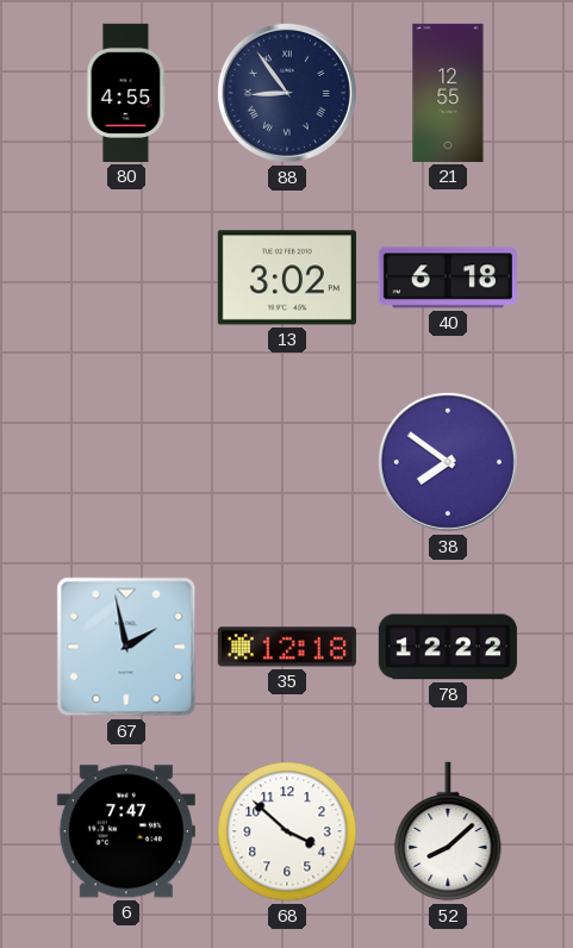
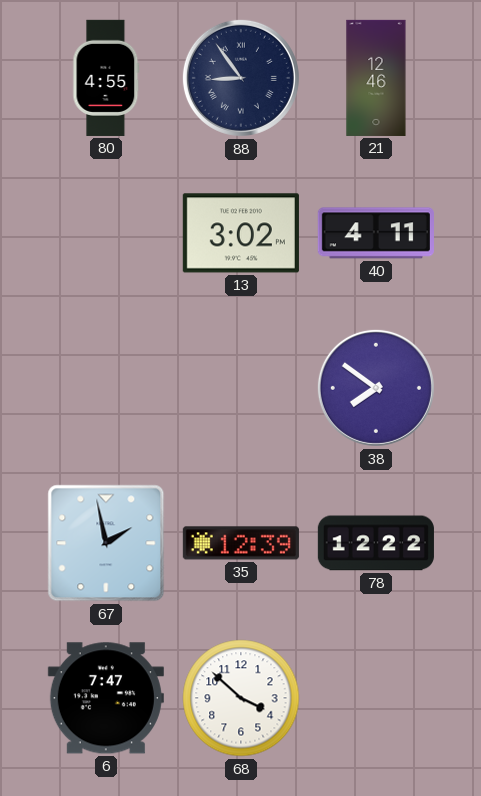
21: 12:55 -> 12:46 (376, 78)
40: 6:18 -> 4:11 (376, 233)
35: 12:18 -> 12:39 (241, 543)
52: 8:08 -> none (448, 831)
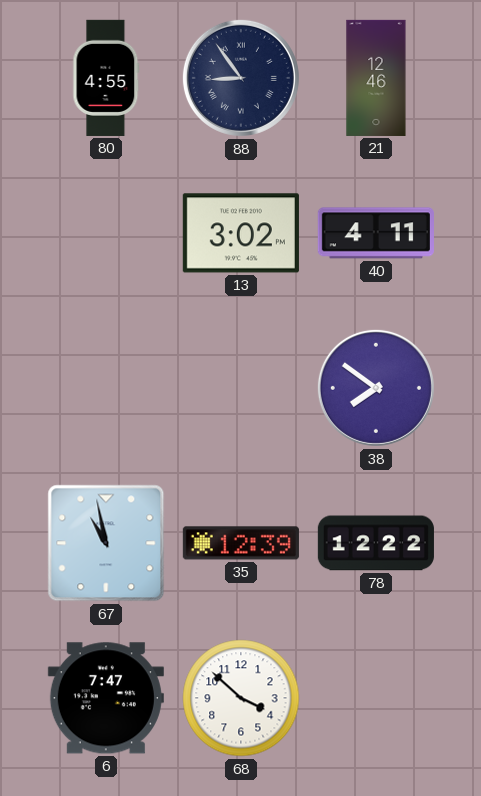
67: 1:58 -> 10:58 (106, 543)
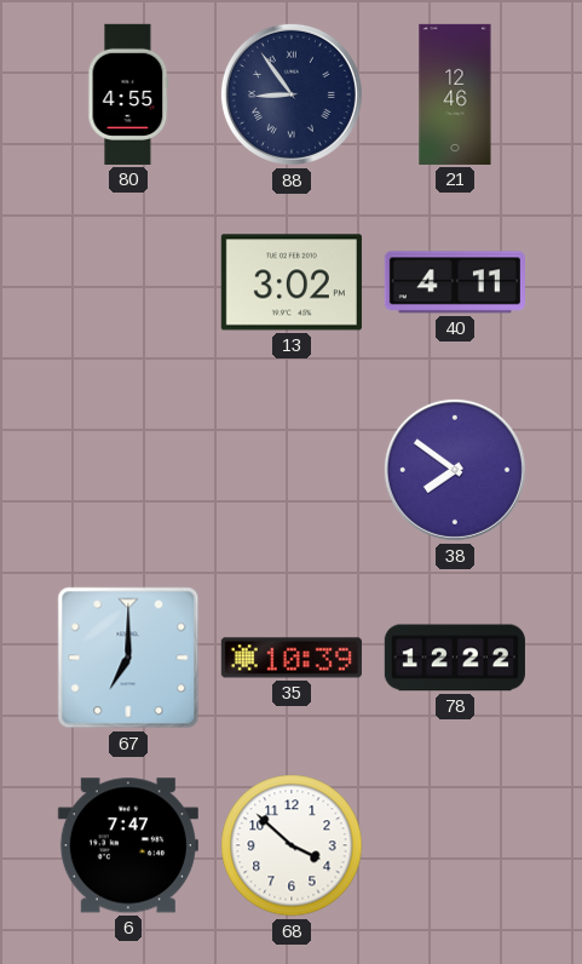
67: 10:58 -> 7:00 (128, 658)
35: 12:39 -> 10:39 (292, 658)
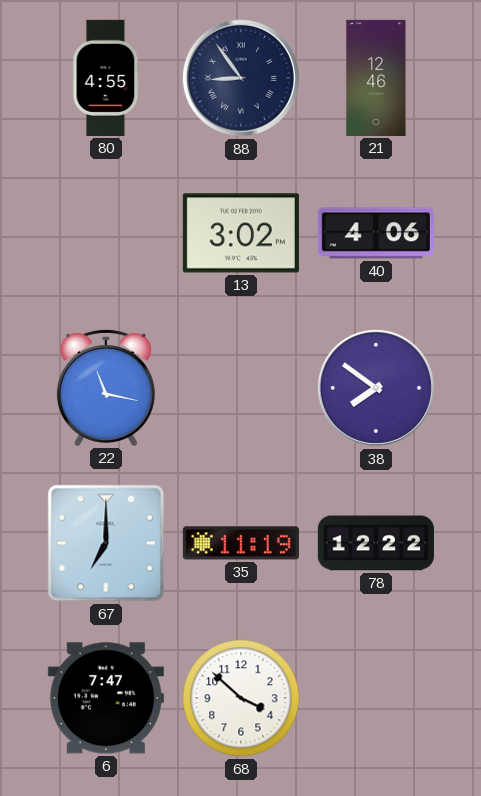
40: 4:11 -> 4:06 (376, 233)
22: none -> 11:17 (106, 388)
35: 10:39 -> 11:19 (241, 543)
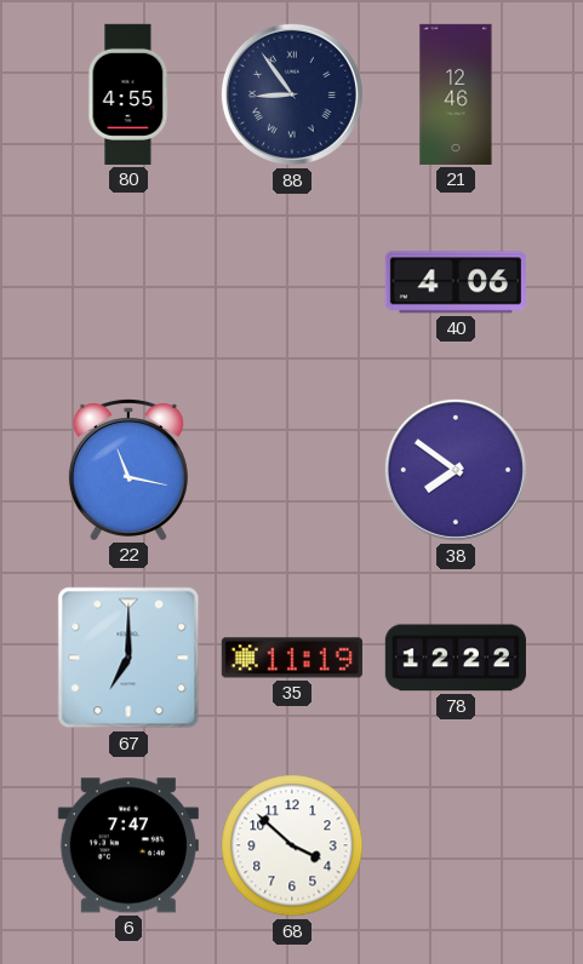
13: 3:02 -> none (241, 233)
